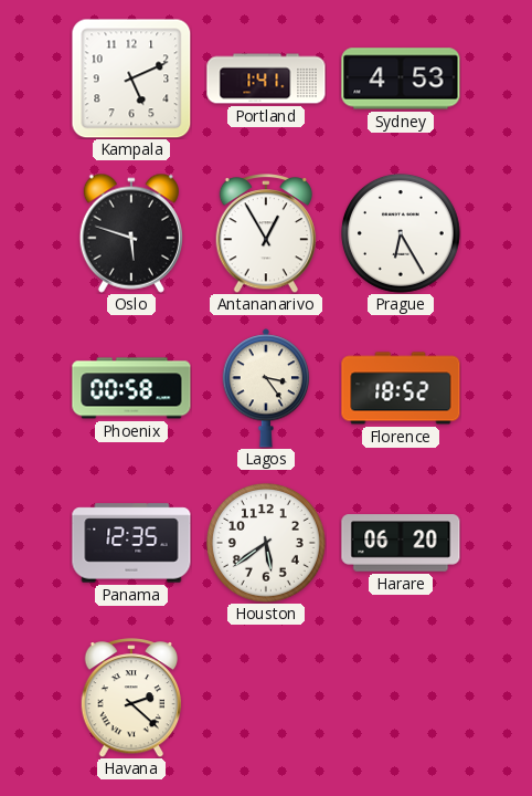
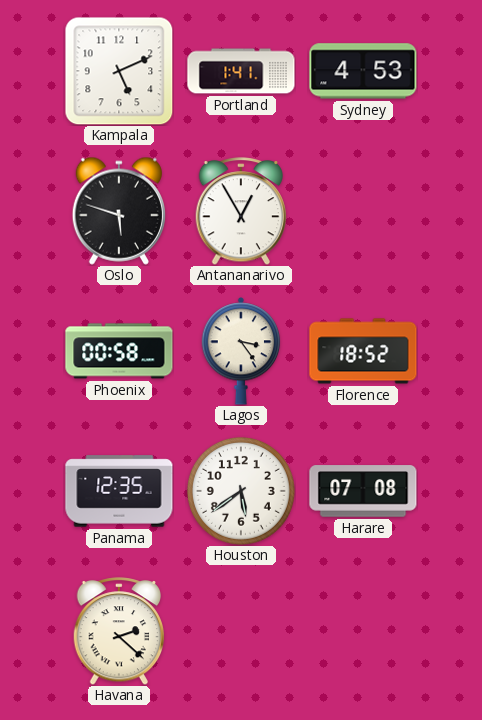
Prague: 6:25 -> none (401, 233)
Harare: 06:20 -> 07:08 (363, 491)
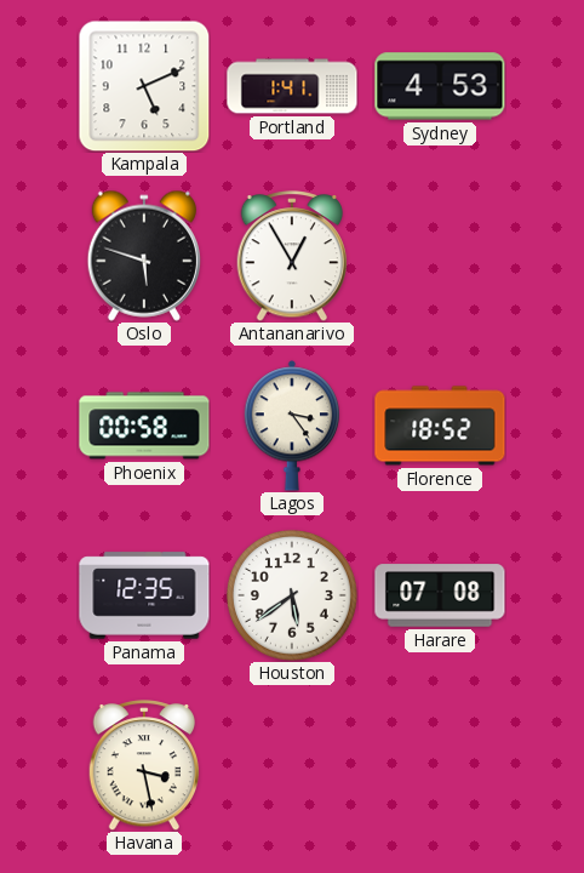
Havana: 2:22 -> 3:28 (144, 765)
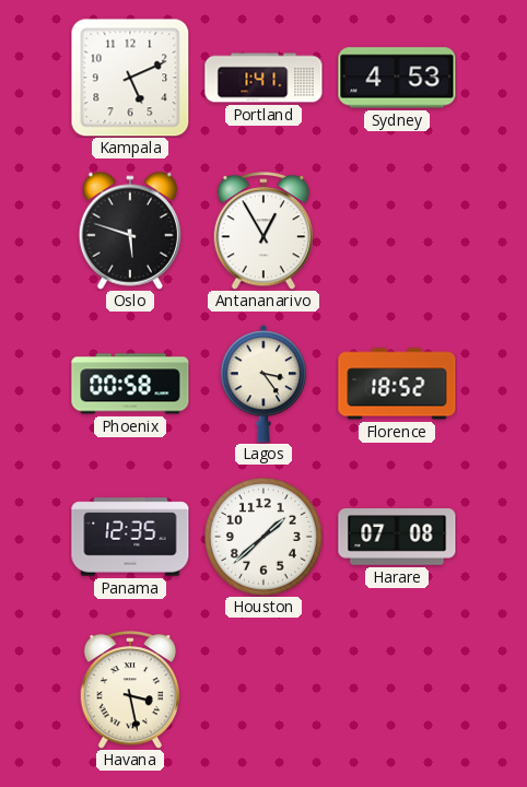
Houston: 5:39 -> 1:38 (263, 537)
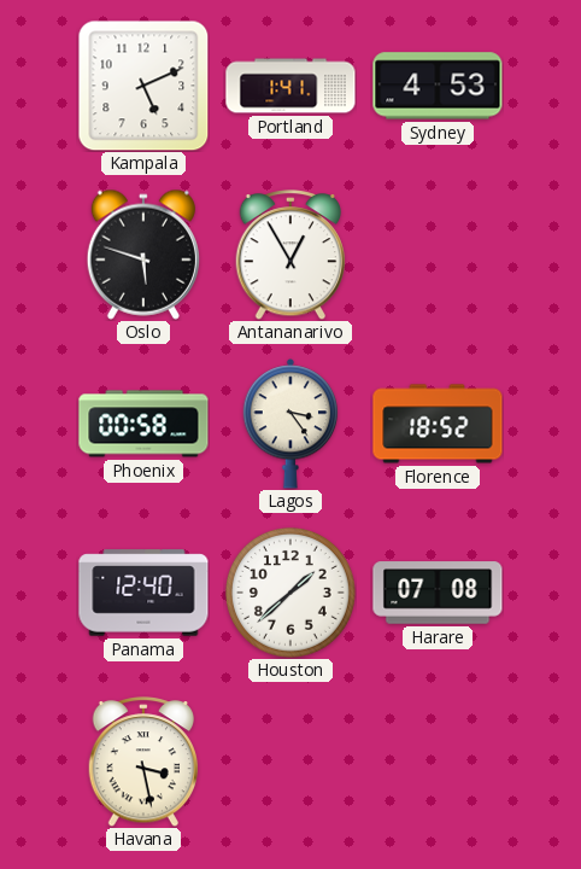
Panama: 12:35 -> 12:40 (143, 593)
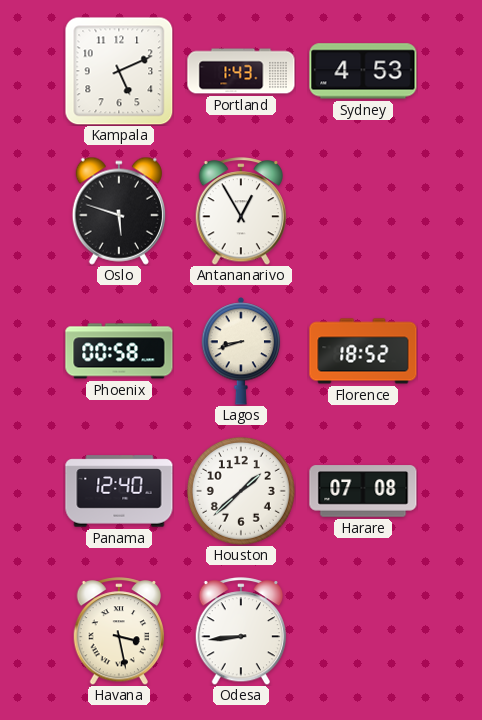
Portland: 1:41 -> 1:43 (241, 71)
Lagos: 3:24 -> 8:42 (241, 351)
Odesa: none -> 8:44 (241, 631)
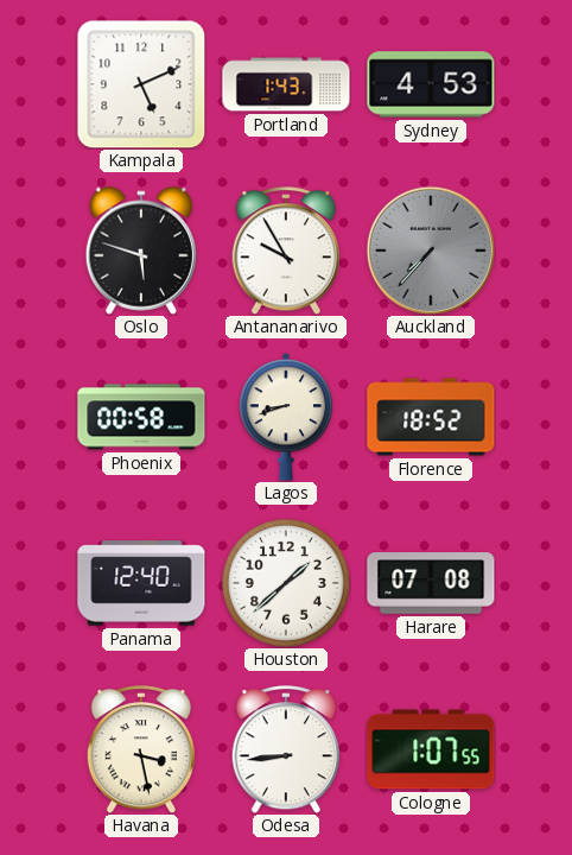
Antananarivo: 12:55 -> 9:55 (286, 251)
Auckland: none -> 7:37 (430, 249)
Cologne: none -> 1:07 (431, 749)
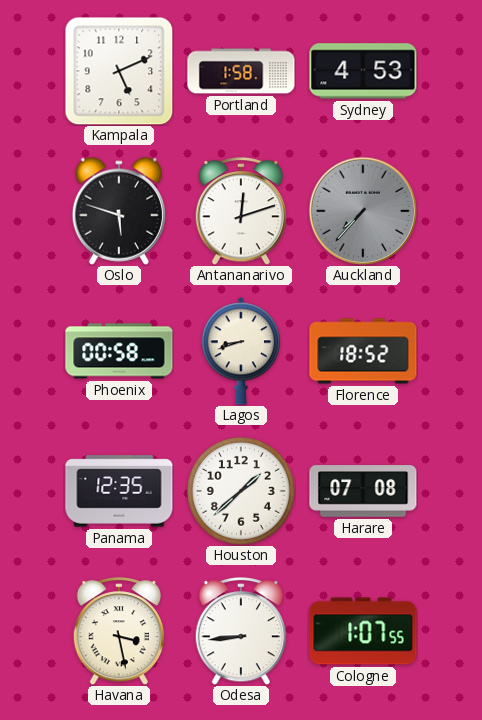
Portland: 1:43 -> 1:58 (241, 71)
Antananarivo: 9:55 -> 12:12 (241, 211)
Panama: 12:40 -> 12:35 (119, 491)
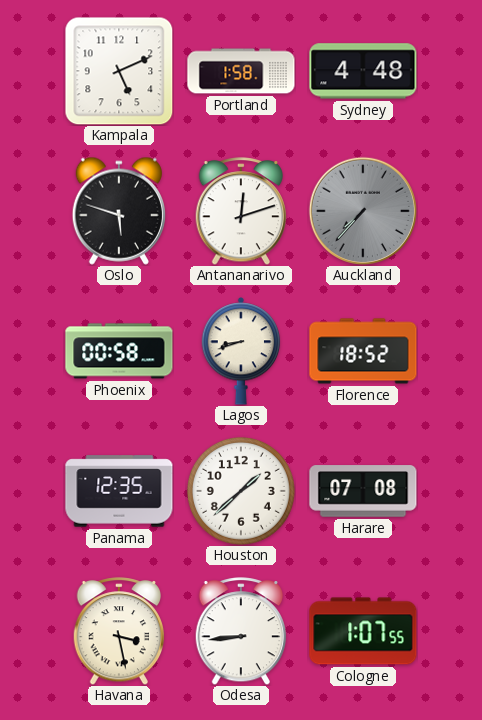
Sydney: 4:53 -> 4:48 (363, 71)
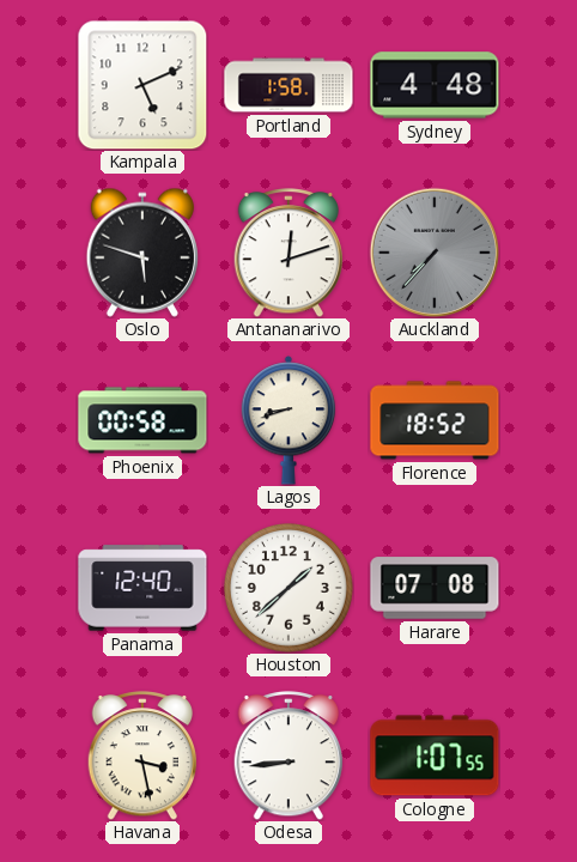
Panama: 12:35 -> 12:40 (142, 588)
